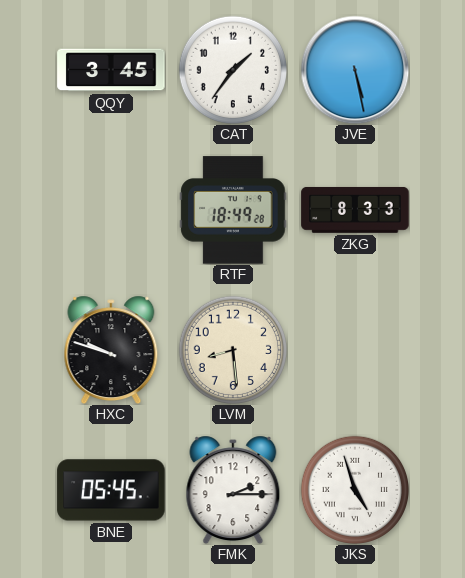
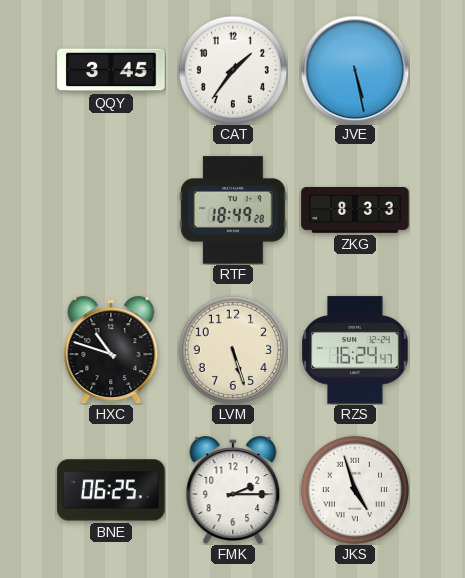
HXC: 9:48 -> 10:48 (111, 350)
LVM: 8:29 -> 5:27 (232, 349)
RZS: none -> 16:24 (355, 350)
BNE: 05:45 -> 06:25 (111, 490)
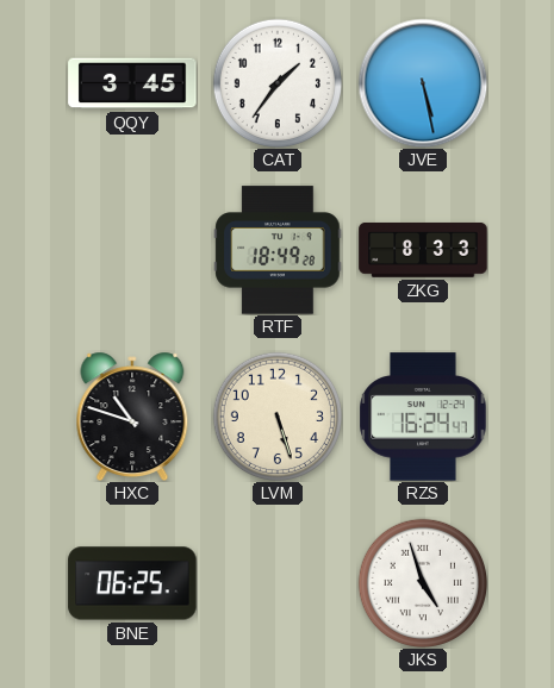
FMK: 2:15 -> none (233, 490)
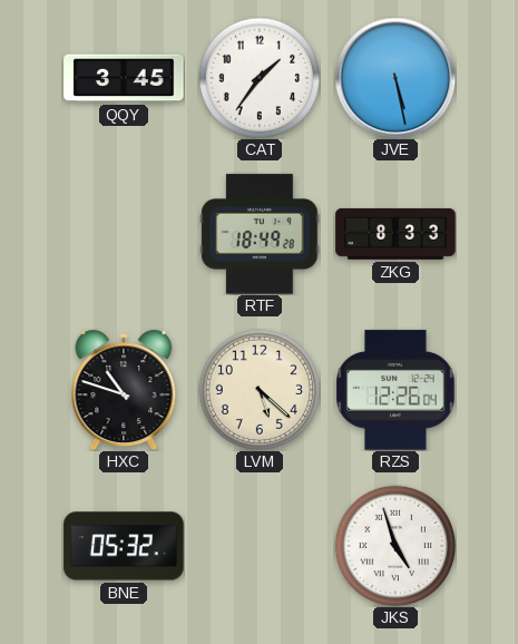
LVM: 5:27 -> 5:22 (258, 389)
RZS: 16:24 -> 12:26 (395, 390)
BNE: 06:25 -> 05:32 (124, 546)
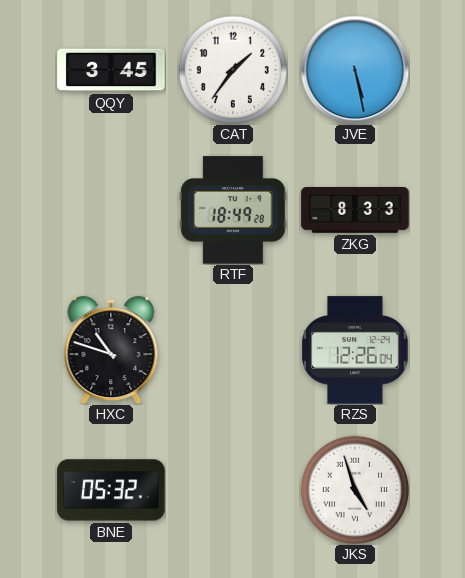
LVM: 5:22 -> none (258, 389)
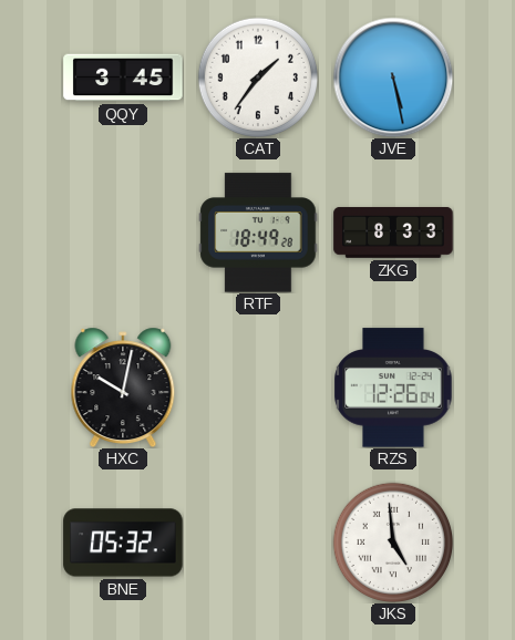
HXC: 10:48 -> 10:02 (123, 388)
JKS: 4:57 -> 4:59 (392, 541)
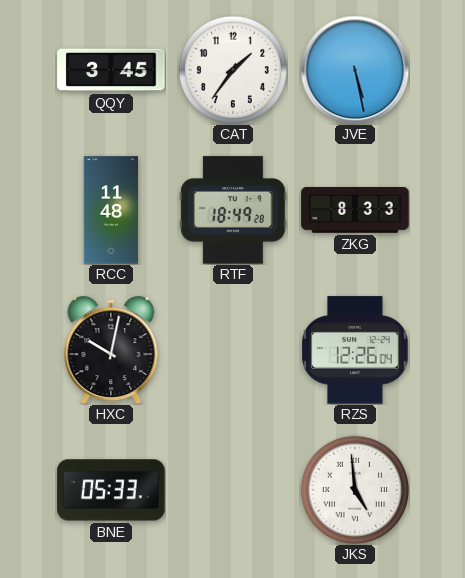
RCC: none -> 11:48 (111, 210)
BNE: 05:32 -> 05:33 (111, 490)
